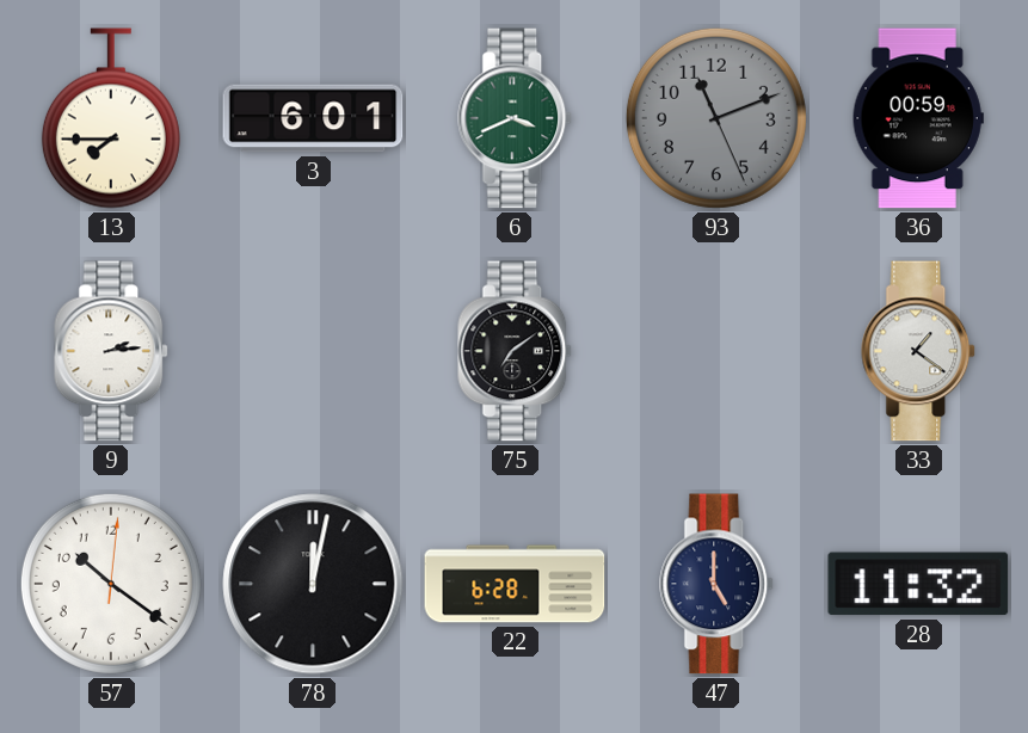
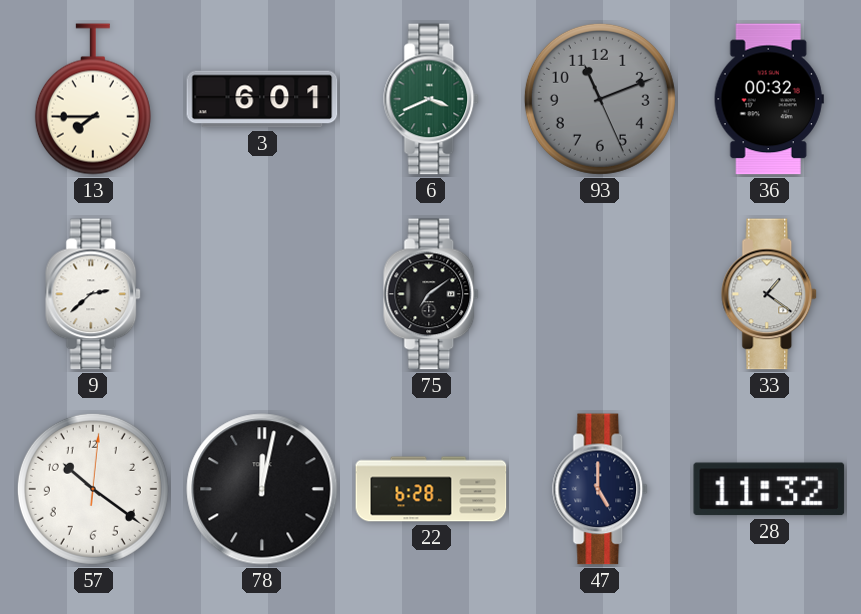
36: 00:59 -> 00:32 (769, 99)
9: 2:14 -> 2:38 (94, 294)
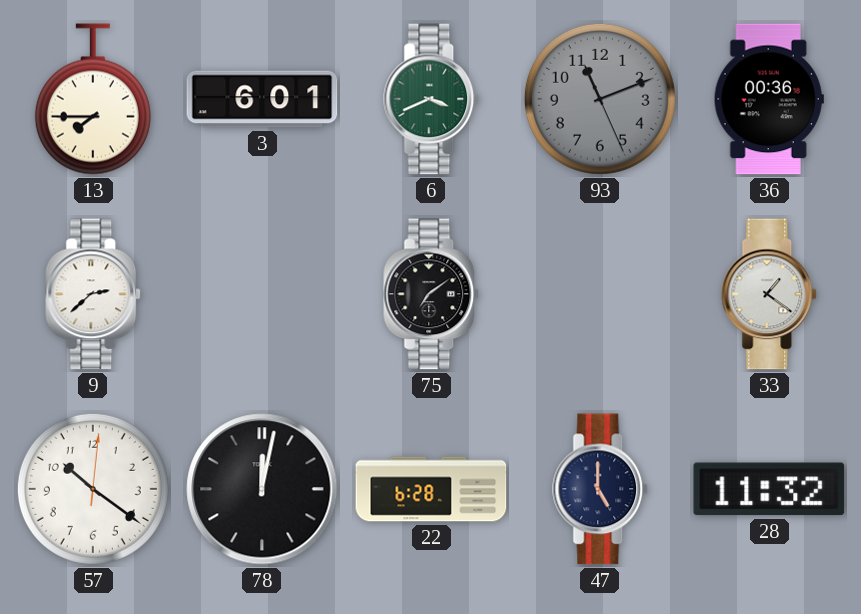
36: 00:32 -> 00:36 (769, 99)
